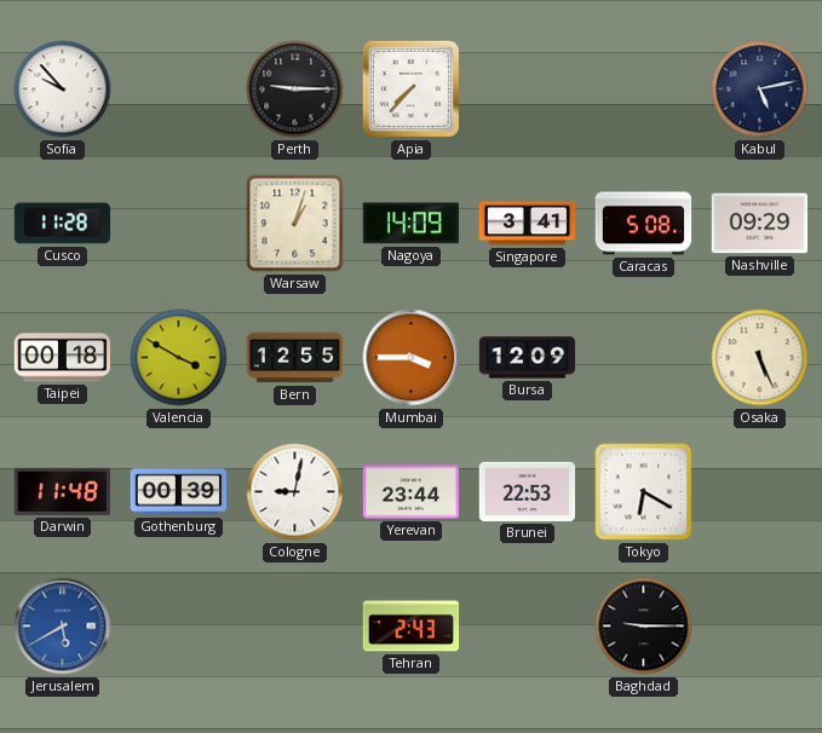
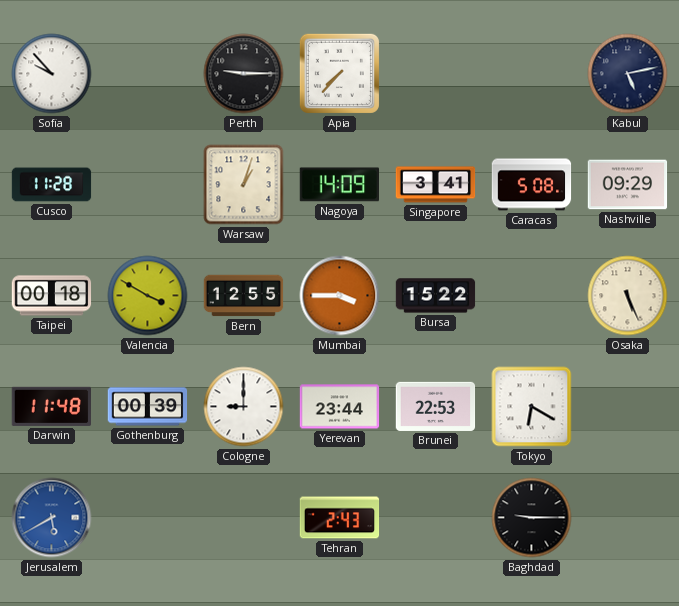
Bursa: 12:09 -> 15:22 (436, 296)
Cologne: 9:02 -> 9:00 (244, 407)
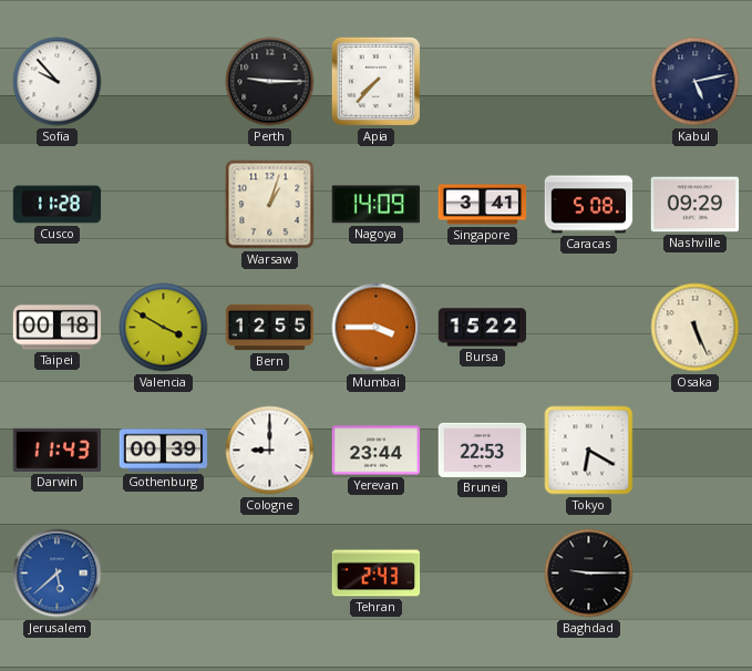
Darwin: 11:48 -> 11:43 (56, 450)
Jerusalem: 5:40 -> 5:38 (58, 574)
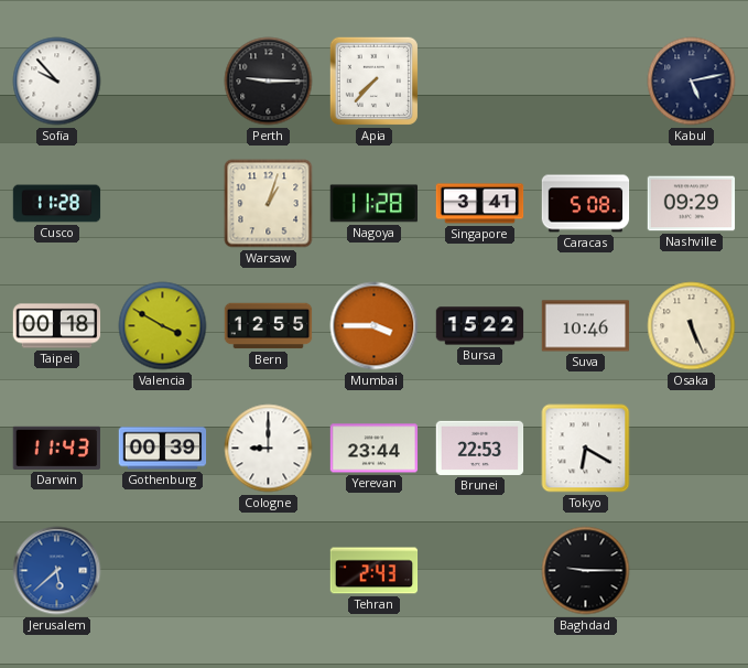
Nagoya: 14:09 -> 11:28 (373, 204)
Suva: none -> 10:46 (586, 326)
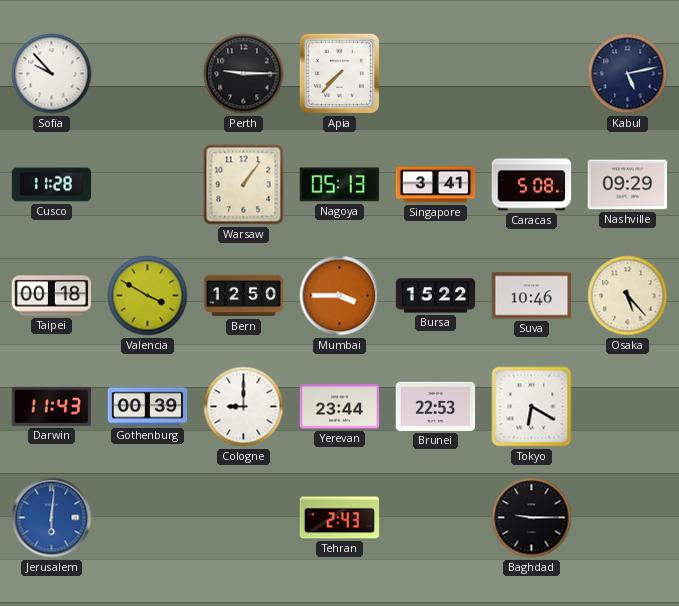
Warsaw: 1:03 -> 1:06 (244, 185)
Nagoya: 11:28 -> 05:13 (339, 185)
Bern: 12:55 -> 12:50 (244, 296)
Osaka: 5:26 -> 5:23 (628, 296)
Jerusalem: 5:38 -> 6:01 (52, 518)
